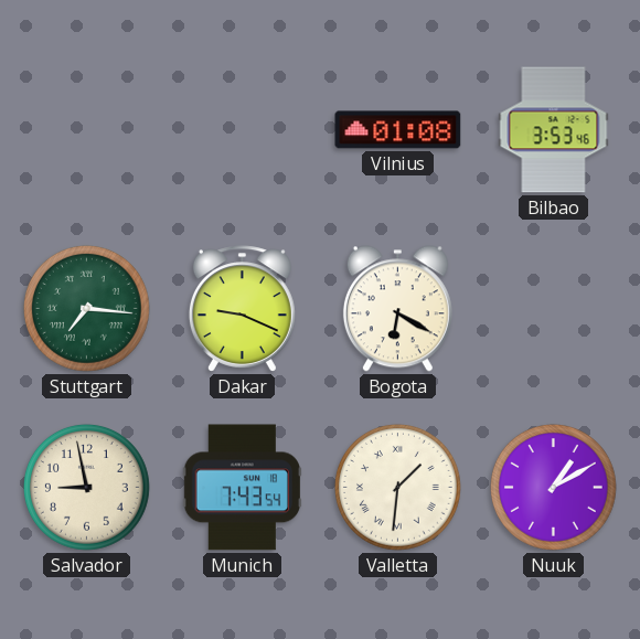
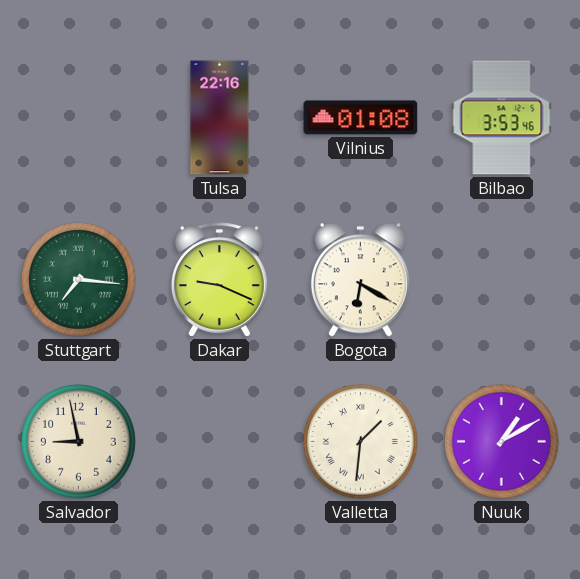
Tulsa: none -> 22:16 (220, 118)
Munich: 7:43 -> none (242, 488)
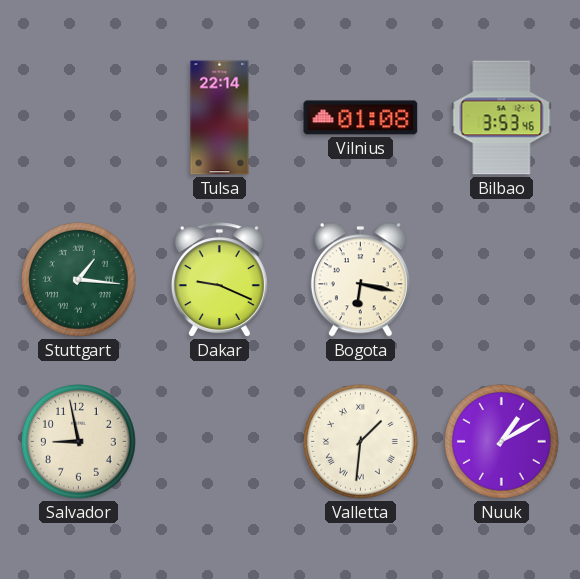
Tulsa: 22:16 -> 22:14 (220, 118)
Stuttgart: 7:16 -> 1:16 (79, 279)
Bogota: 6:20 -> 6:17 (360, 280)
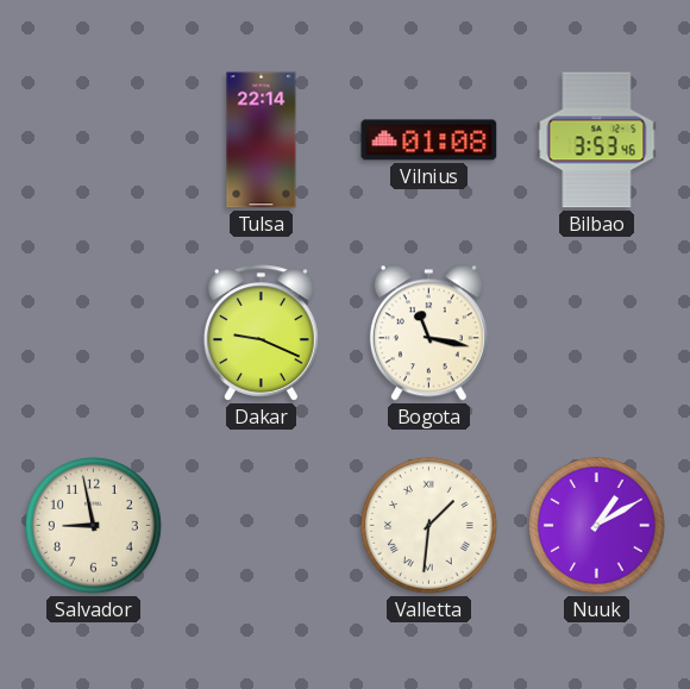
Stuttgart: 1:16 -> none (79, 279)
Bogota: 6:17 -> 11:17 (428, 333)
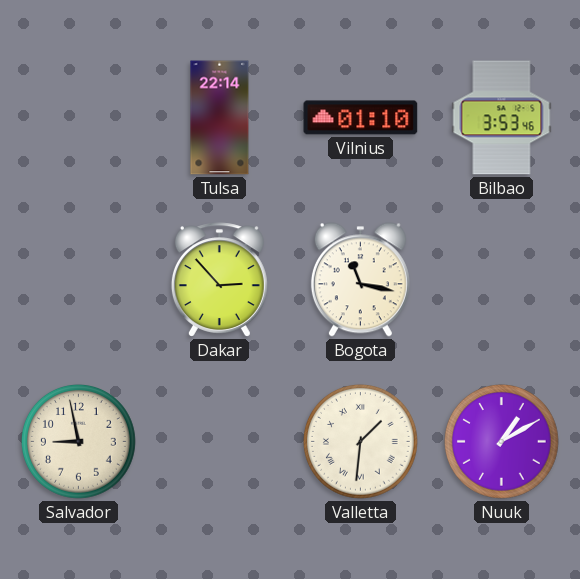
Vilnius: 01:08 -> 01:10 (361, 118)
Dakar: 9:19 -> 2:53 (219, 280)
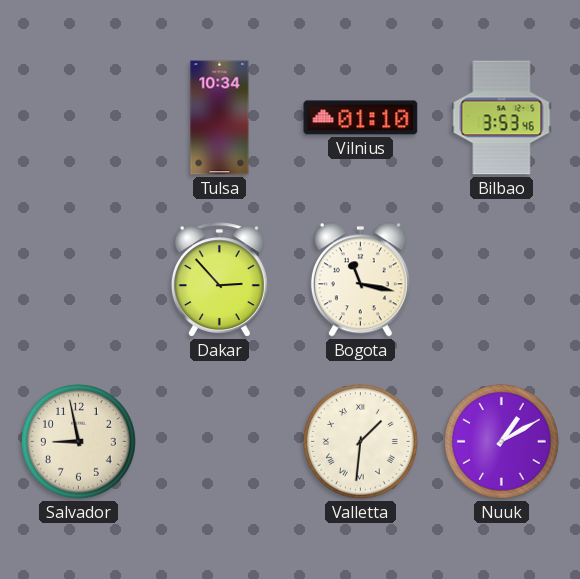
Tulsa: 22:14 -> 10:34 (220, 118)
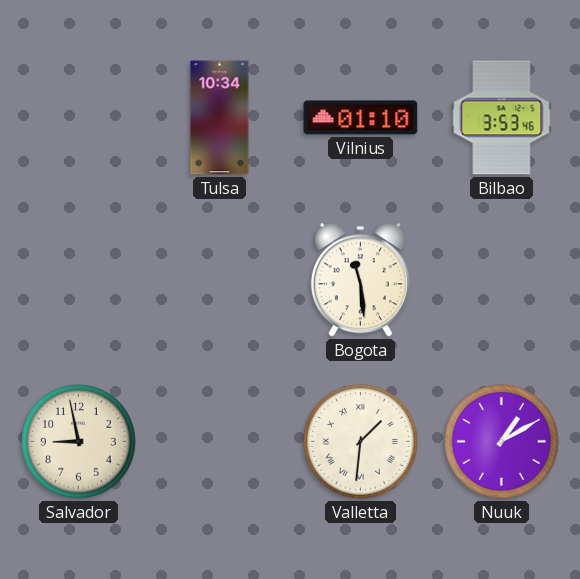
Dakar: 2:53 -> none (219, 280)
Bogota: 11:17 -> 11:29 (360, 280)
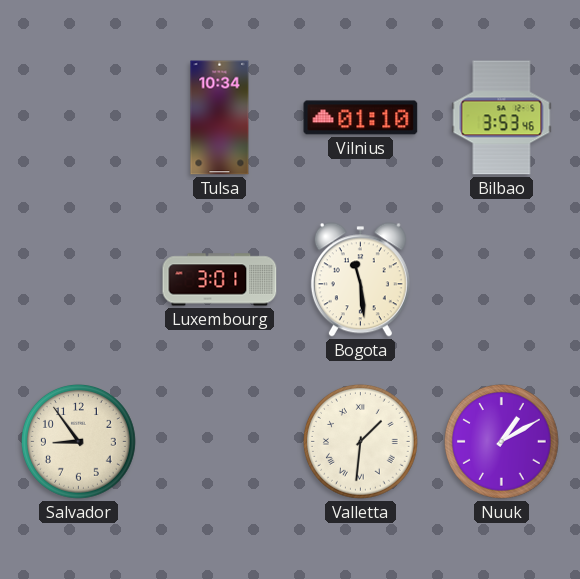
Luxembourg: none -> 3:01 (220, 280)
Salvador: 8:58 -> 8:54 (79, 441)
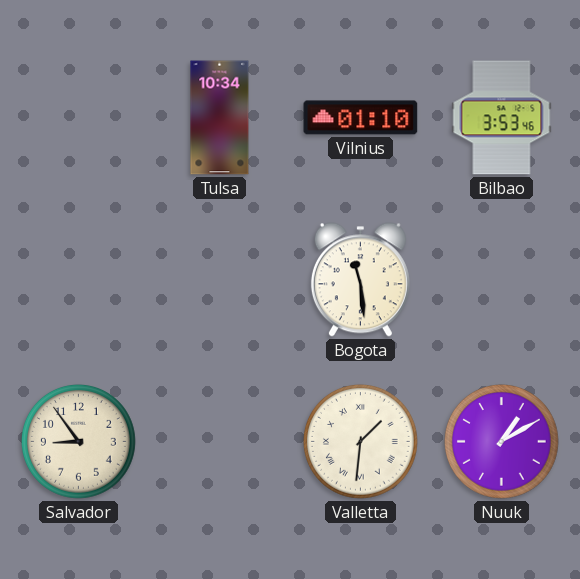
Luxembourg: 3:01 -> none (220, 280)
